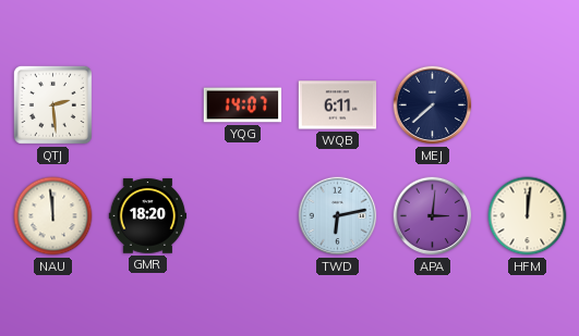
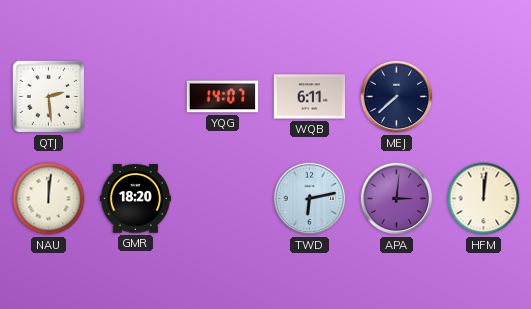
NAU: 11:59 -> 12:01 (49, 199)
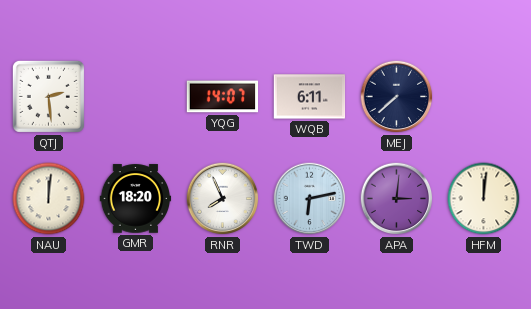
RNR: none -> 7:56 (223, 199)
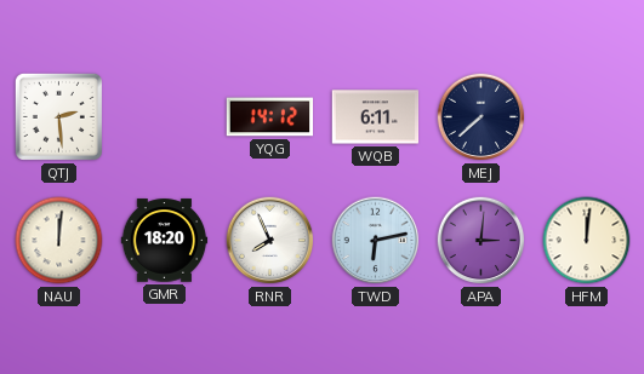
YQG: 14:07 -> 14:12 (270, 117)
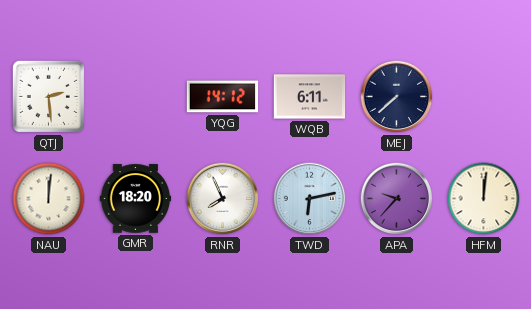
APA: 3:01 -> 9:37 (397, 199)
